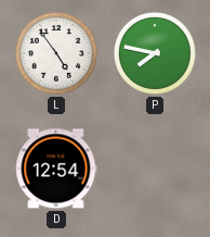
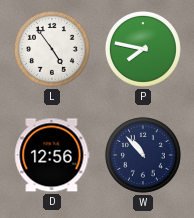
D: 12:54 -> 12:56 (52, 155)
W: none -> 10:53 (143, 155)
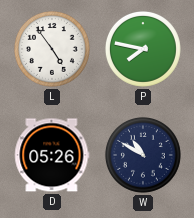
D: 12:56 -> 05:26 (52, 155)
W: 10:53 -> 10:50 (143, 155)
